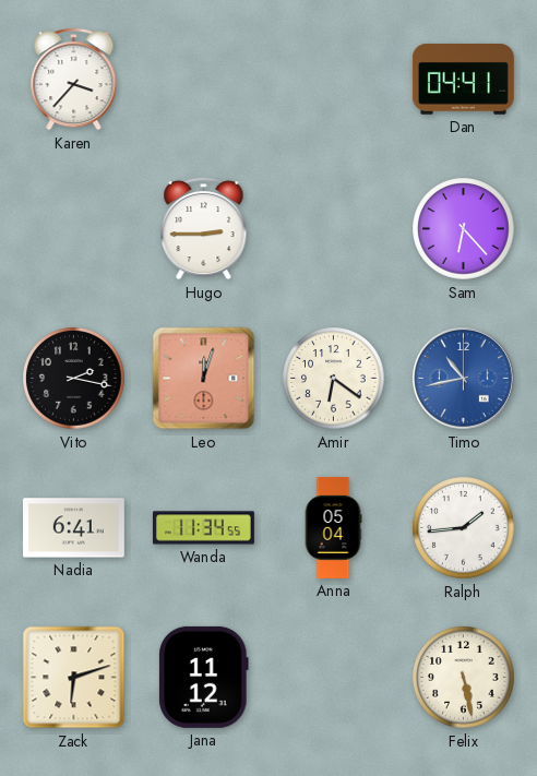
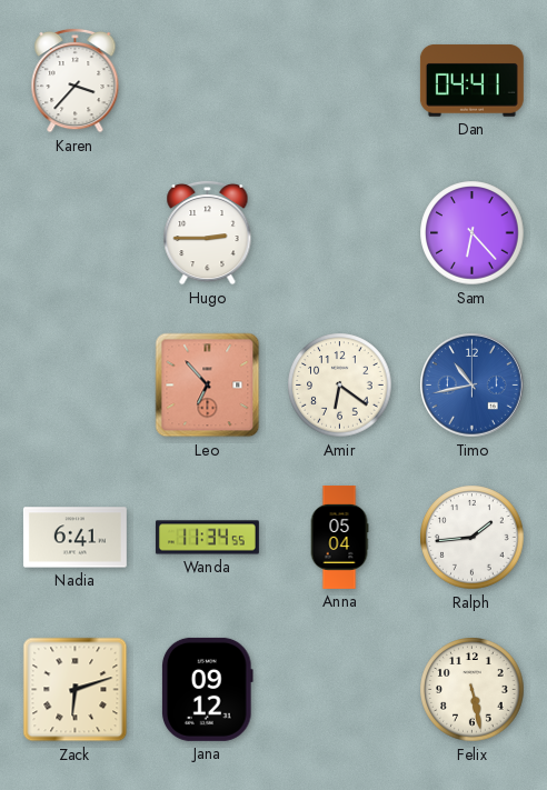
Vito: 2:17 -> none (74, 379)
Leo: 12:03 -> 6:53 (208, 386)
Jana: 11:12 -> 09:12 (207, 689)
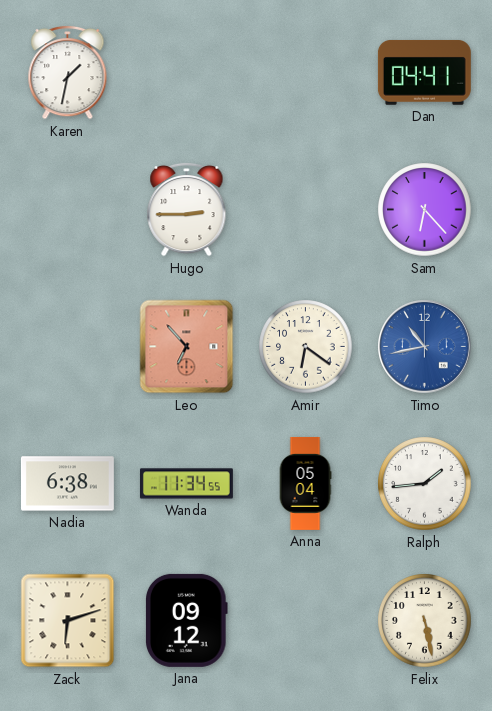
Karen: 3:37 -> 1:32 (68, 72)
Nadia: 6:41 -> 6:38 (67, 484)
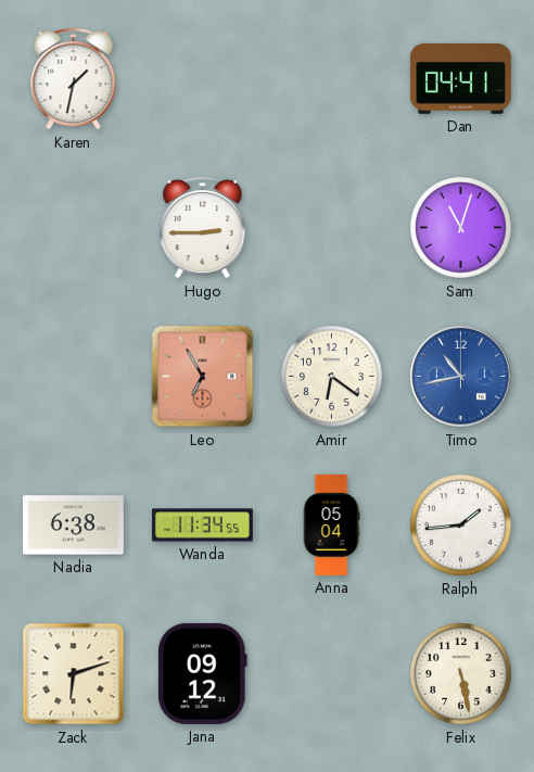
Sam: 6:23 -> 11:03 (461, 228)
Leo: 6:53 -> 6:55 (203, 377)
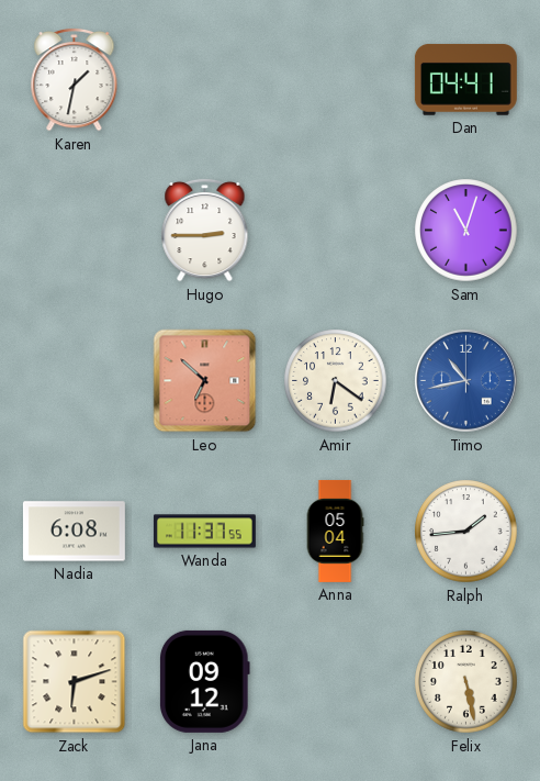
Leo: 6:55 -> 6:52 (205, 381)
Nadia: 6:38 -> 6:08 (74, 532)
Wanda: 11:34 -> 11:37 (204, 532)
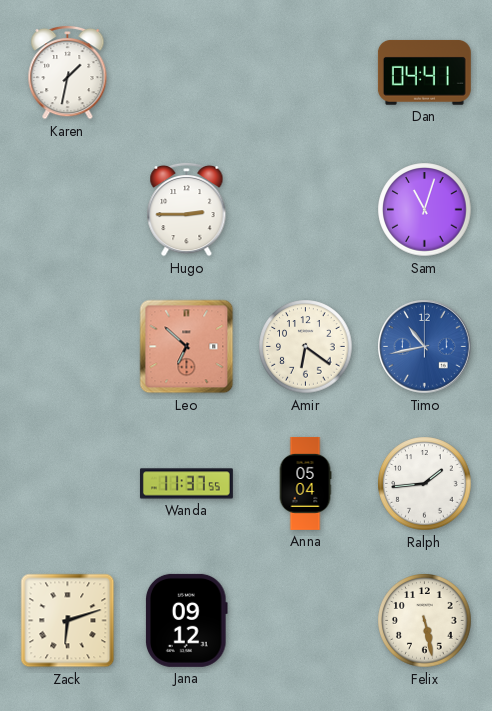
Nadia: 6:08 -> none (74, 532)
